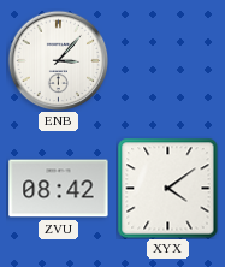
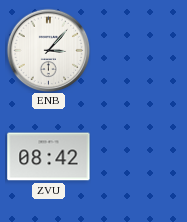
XYX: 4:09 -> none (167, 188)
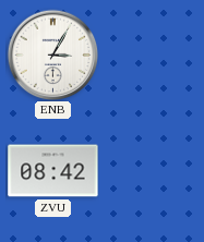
ENB: 3:07 -> 3:05 (52, 55)
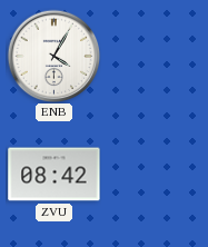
ENB: 3:05 -> 4:05 (53, 56)
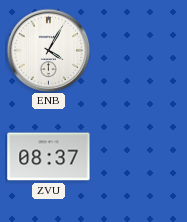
ZVU: 08:42 -> 08:37 (49, 157)
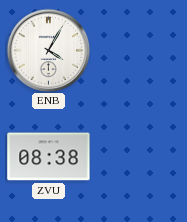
ZVU: 08:37 -> 08:38 (49, 157)
